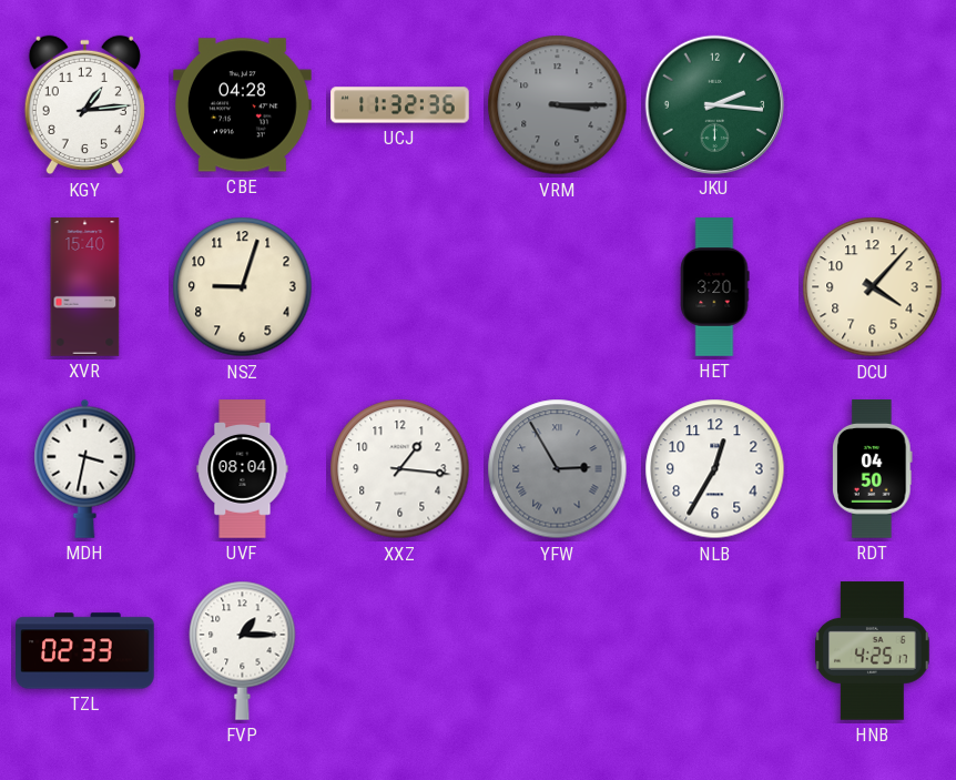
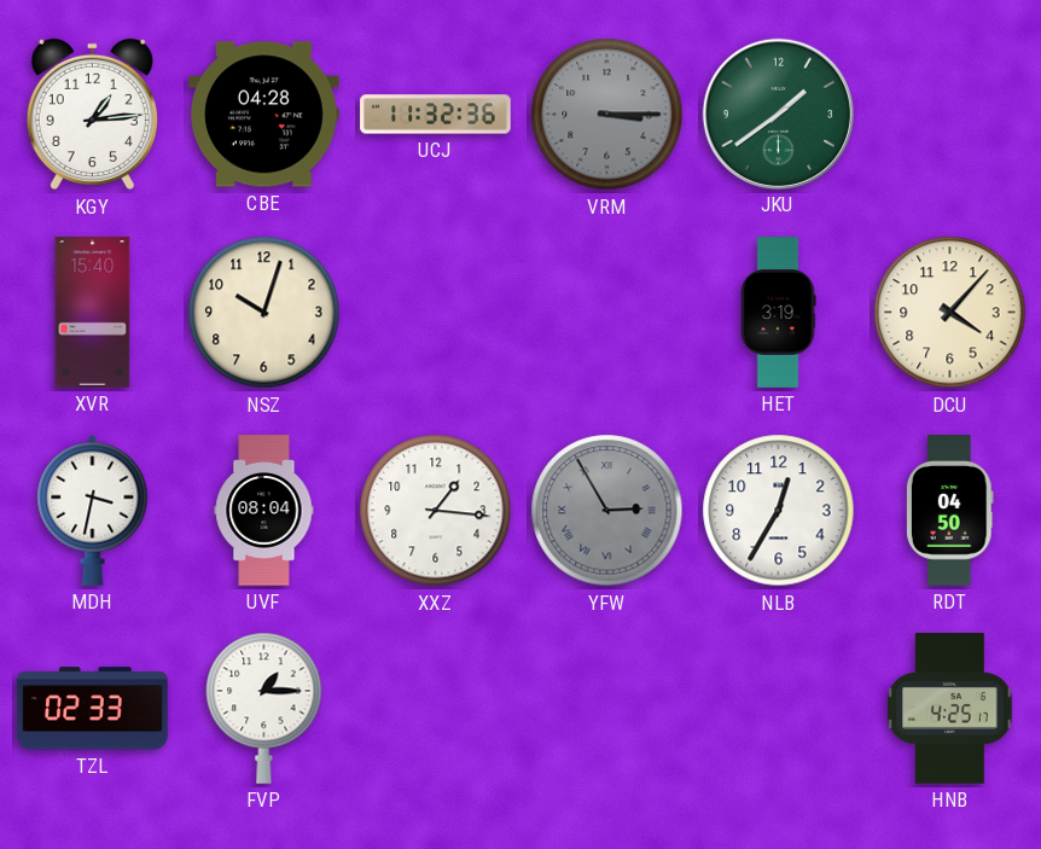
JKU: 2:16 -> 1:39 (778, 114)
NSZ: 9:03 -> 10:03 (264, 313)
HET: 3:20 -> 3:19 (778, 313)
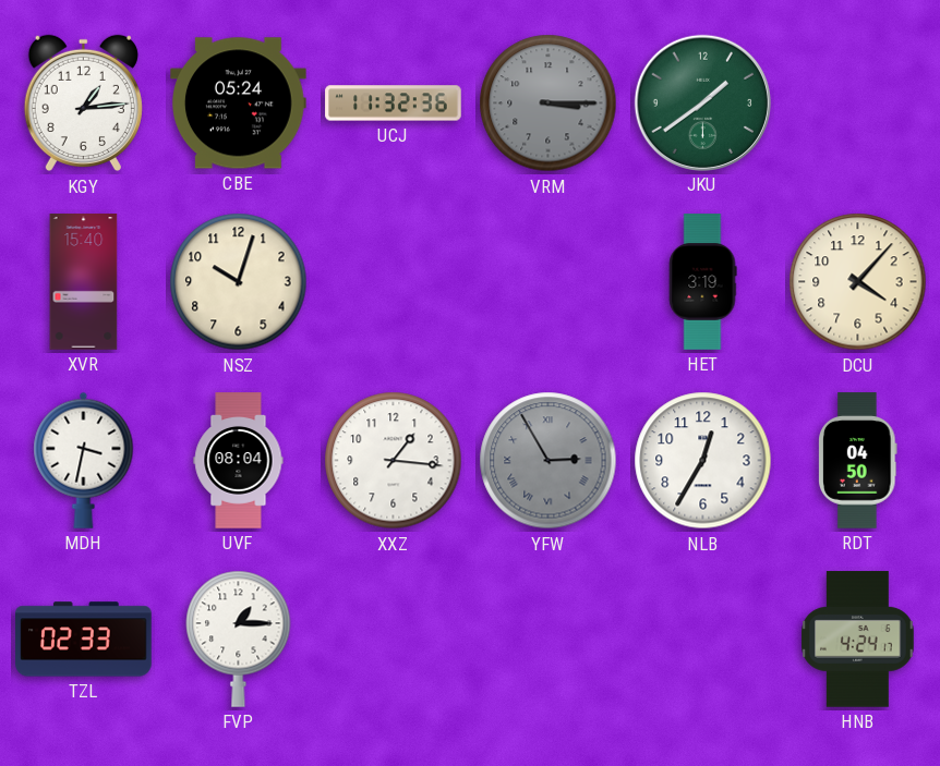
CBE: 04:28 -> 05:24 (239, 104)
HNB: 4:25 -> 4:24 (858, 640)
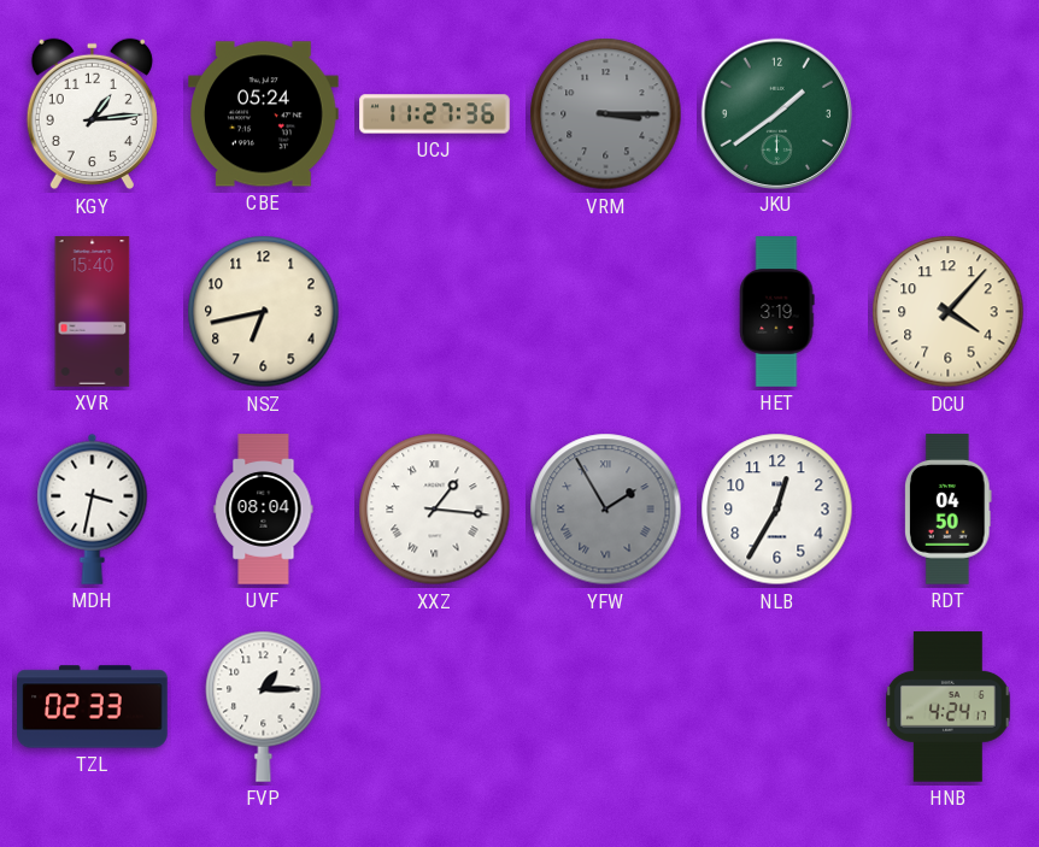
UCJ: 11:32 -> 11:27 (435, 114)
NSZ: 10:03 -> 6:43 (264, 312)
XXZ numerals: Arabic -> Roman (435, 510)
YFW: 2:55 -> 1:55 (606, 510)
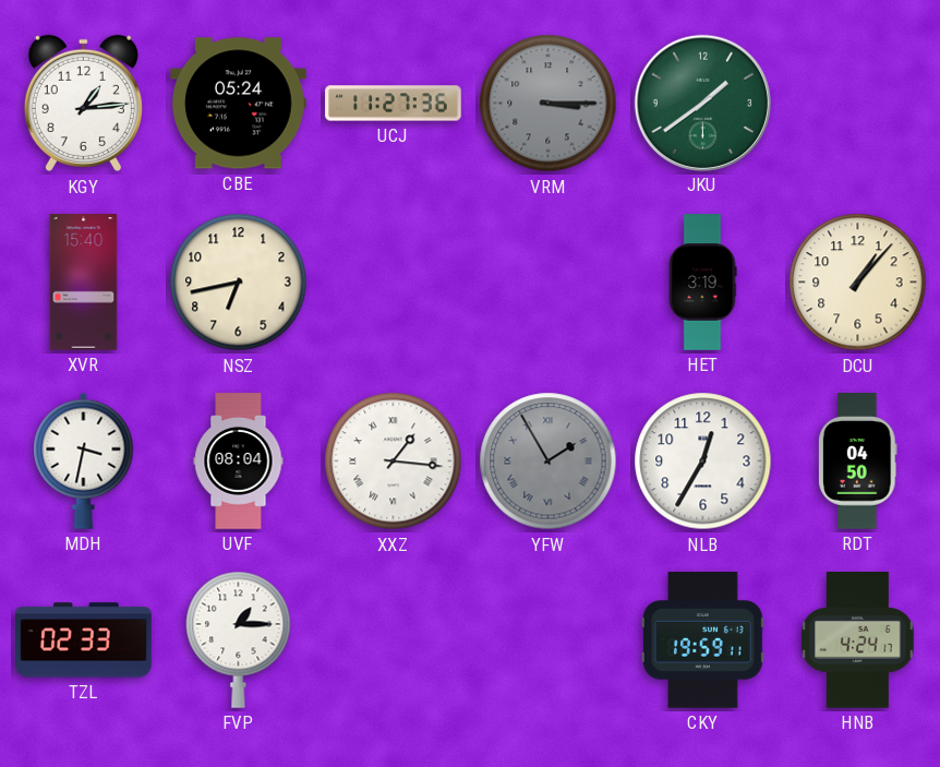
DCU: 4:07 -> 1:07 (858, 283)
CKY: none -> 19:59 (702, 640)
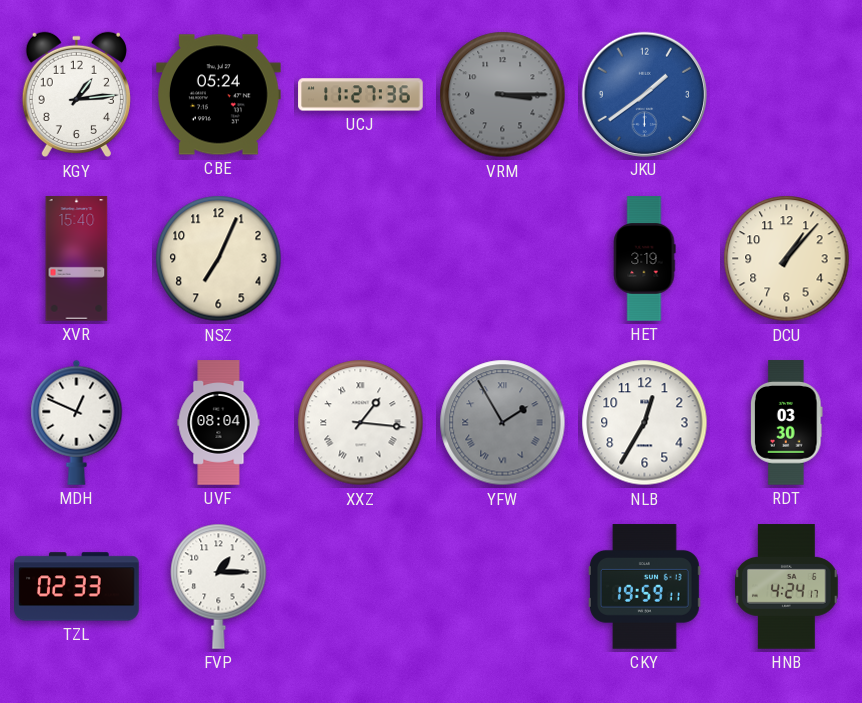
JKU dial: green -> blue (644, 94)
NSZ: 6:43 -> 7:04 (219, 259)
MDH: 3:32 -> 12:49 (77, 422)
RDT: 04:50 -> 03:30 (787, 423)
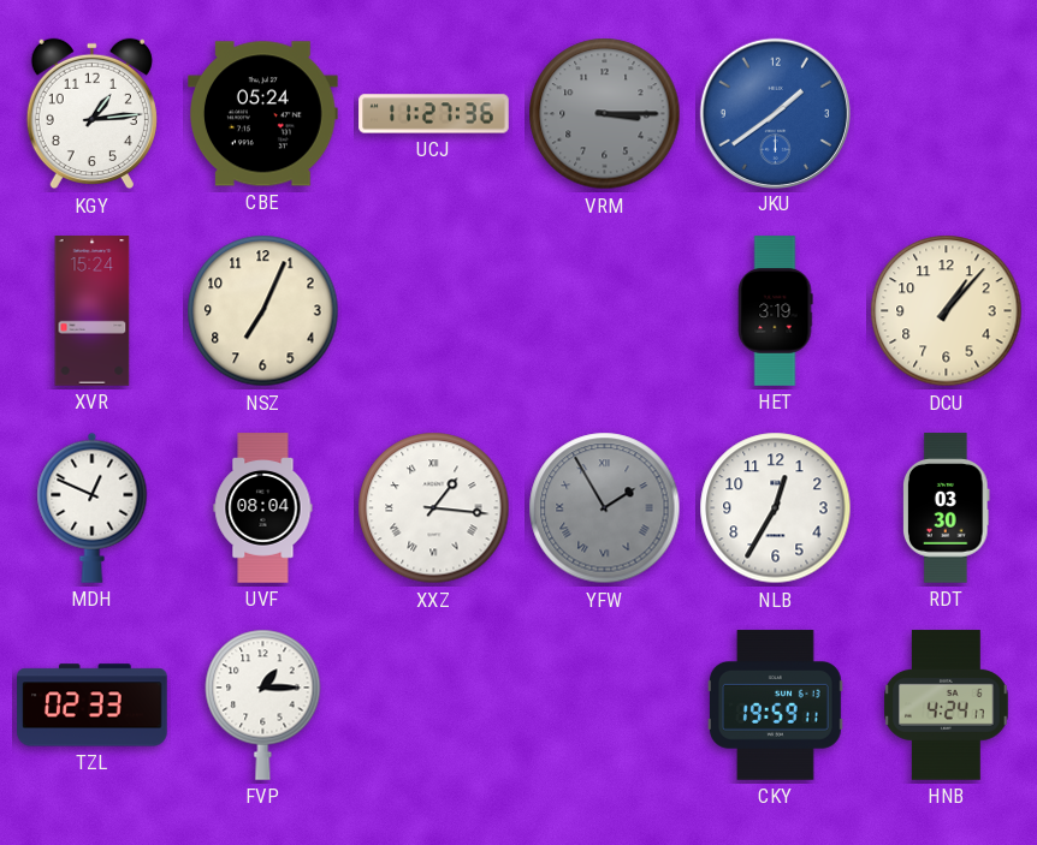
XVR: 15:40 -> 15:24 (93, 311)
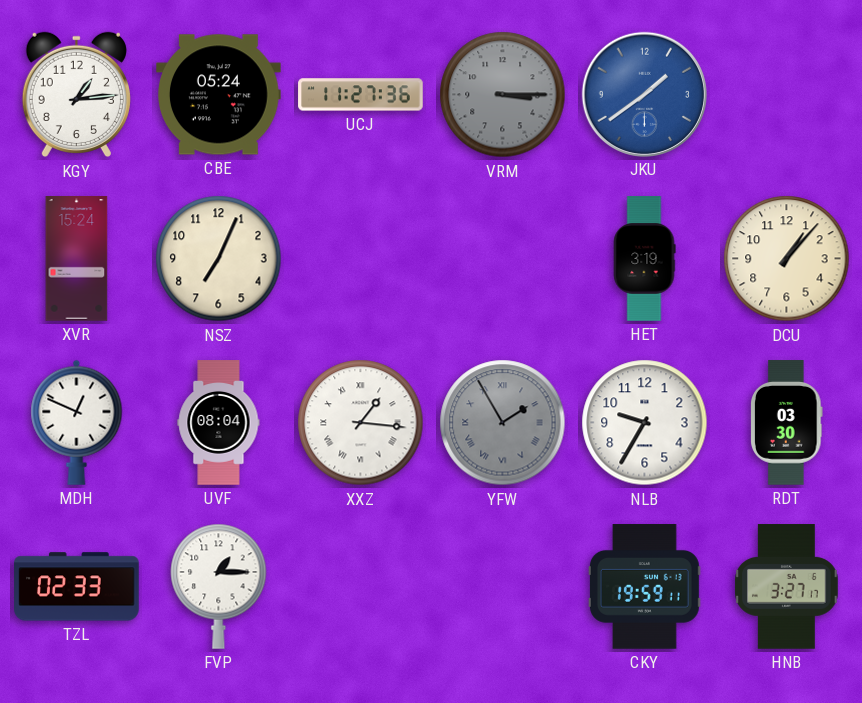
NLB: 12:35 -> 9:35 (645, 423)
HNB: 4:24 -> 3:27 (787, 587)
